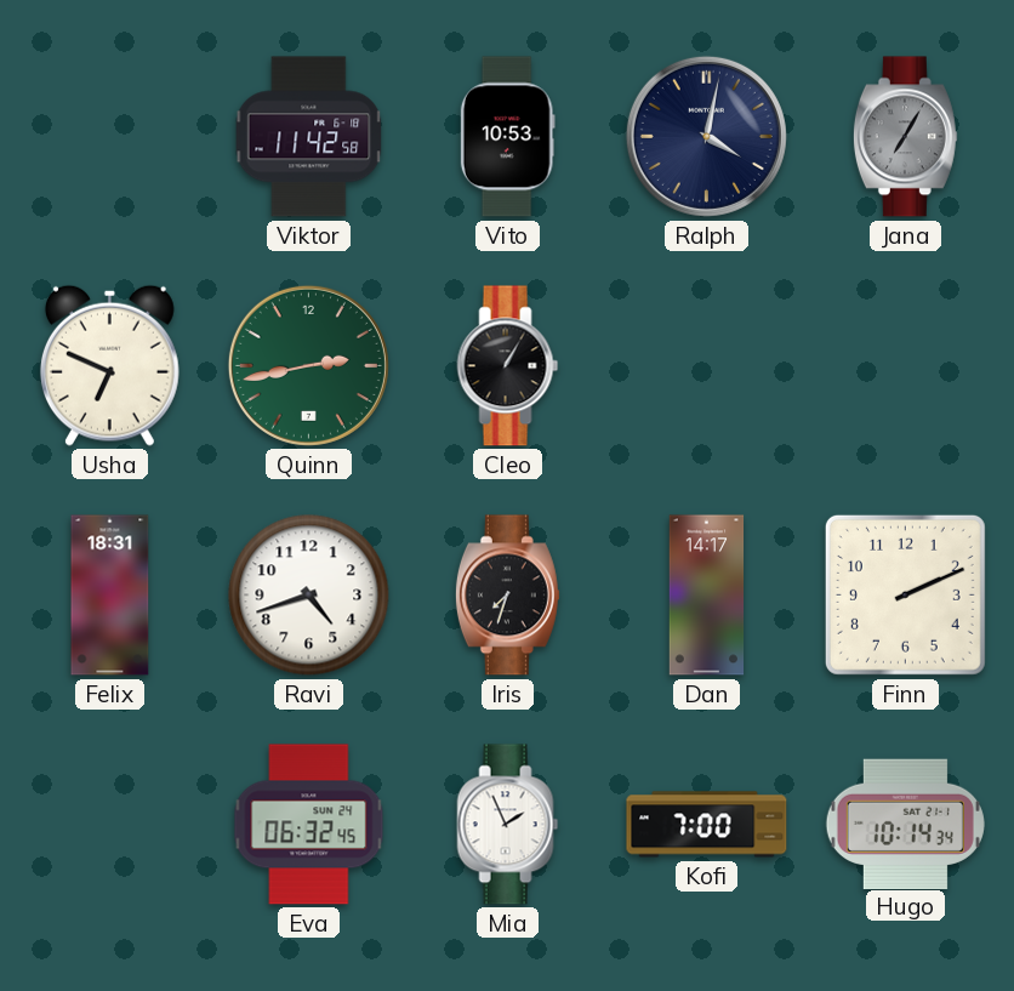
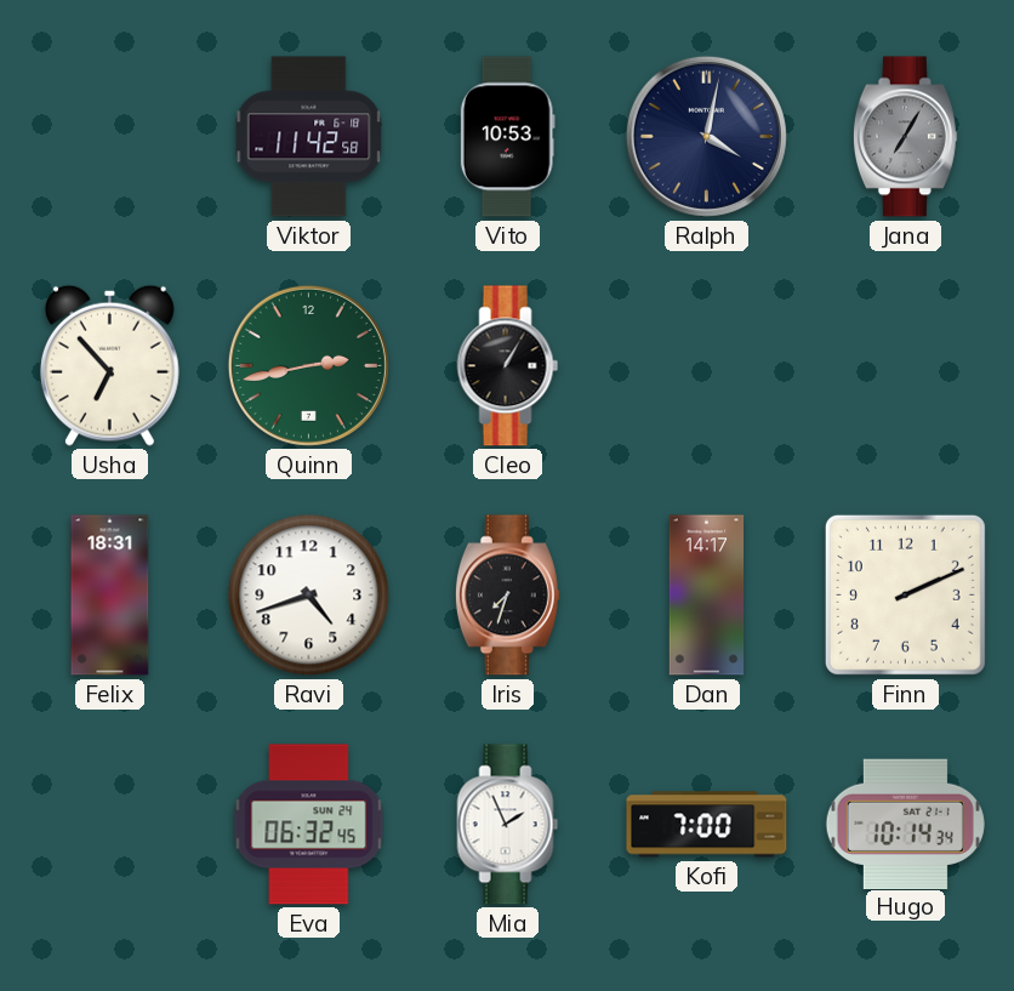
Usha: 6:49 -> 6:53 (109, 365)
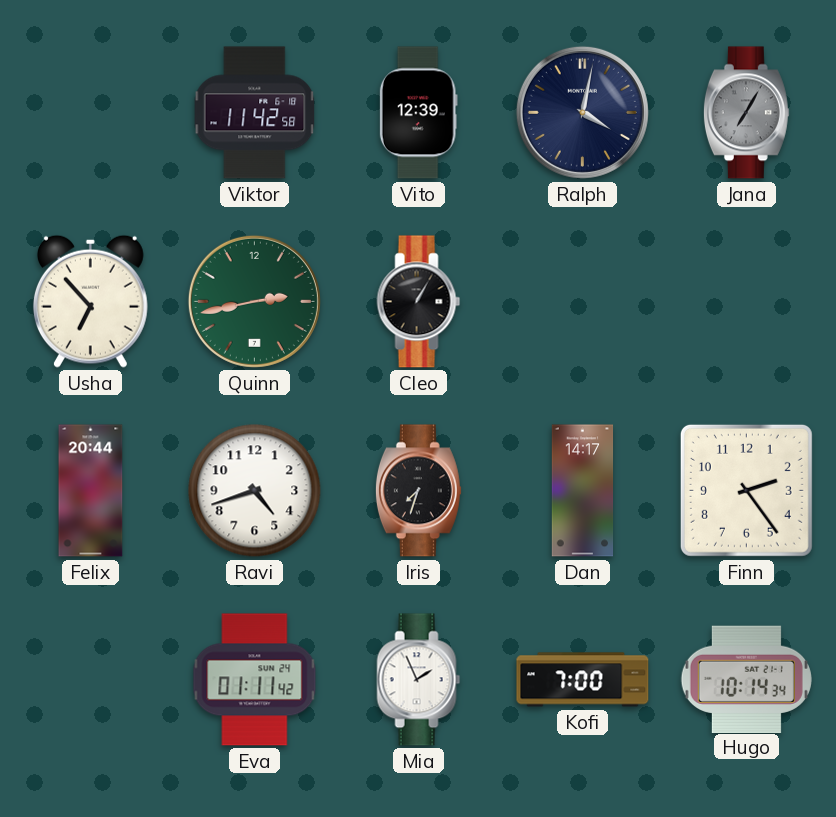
Vito: 10:53 -> 12:39 (418, 113)
Felix: 18:31 -> 20:44 (91, 491)
Finn: 2:11 -> 2:24 (746, 490)
Eva: 06:32 -> 01:11 (255, 680)
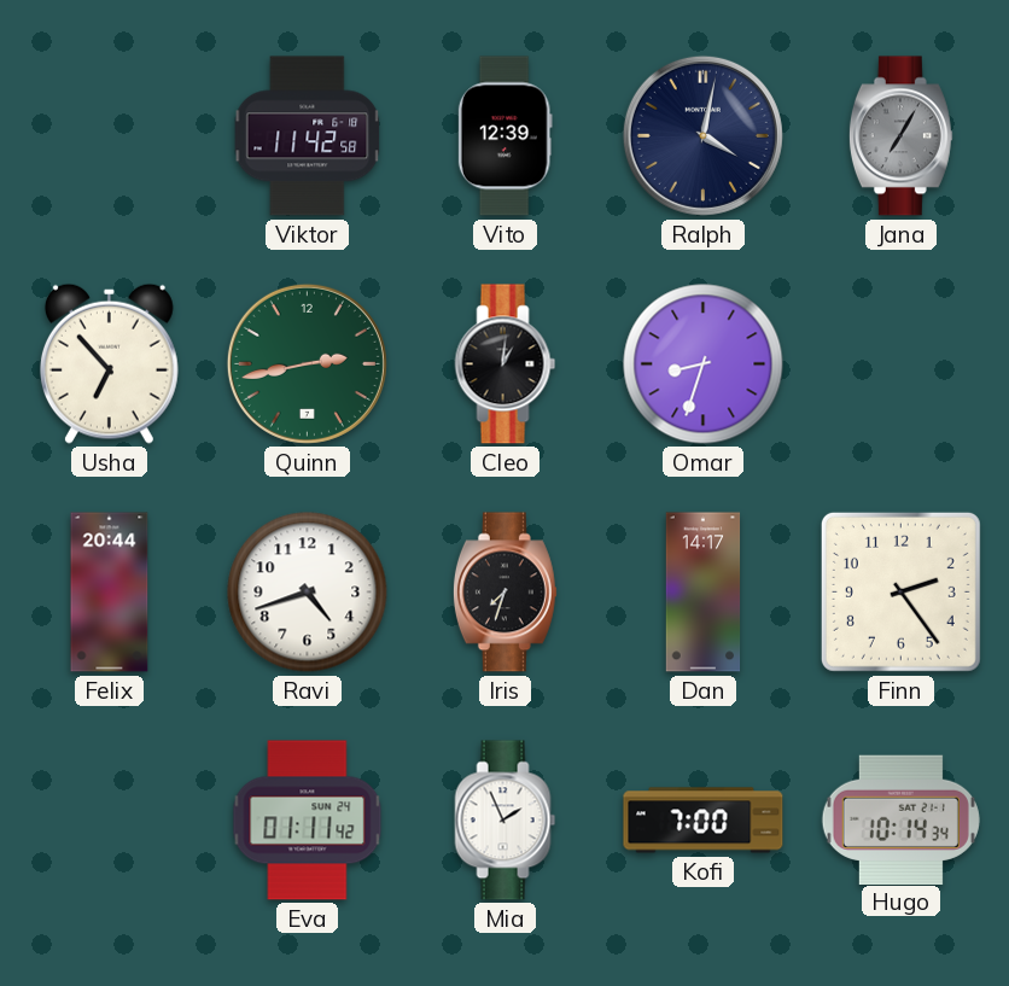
Cleo: 1:05 -> 1:01 (506, 364)
Omar: none -> 8:33 (704, 364)
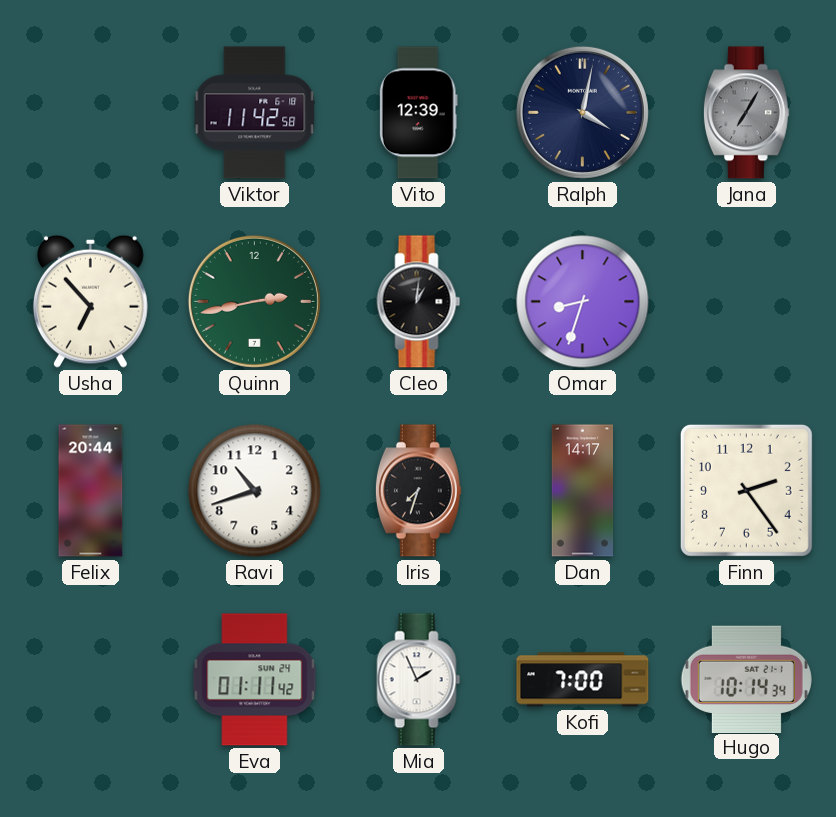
Ravi: 4:42 -> 10:42 (255, 491)
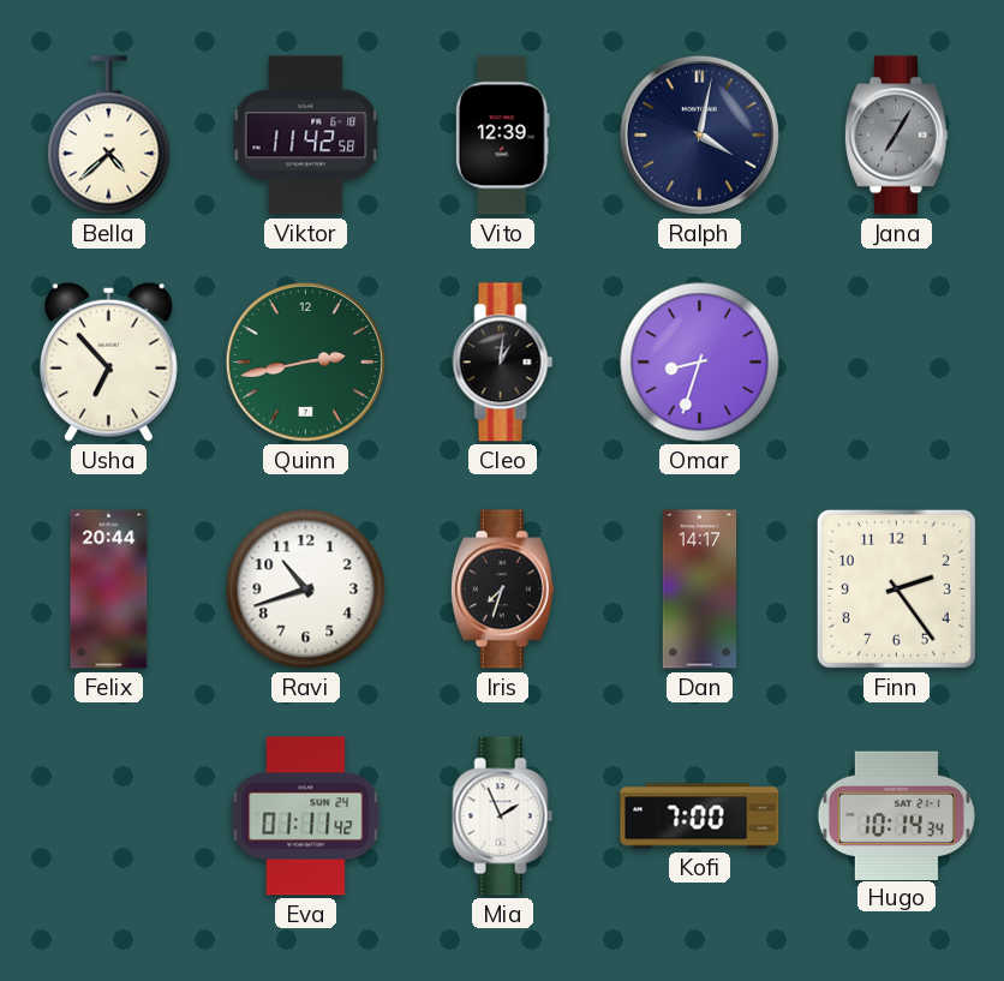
Bella: none -> 4:38 (109, 136)
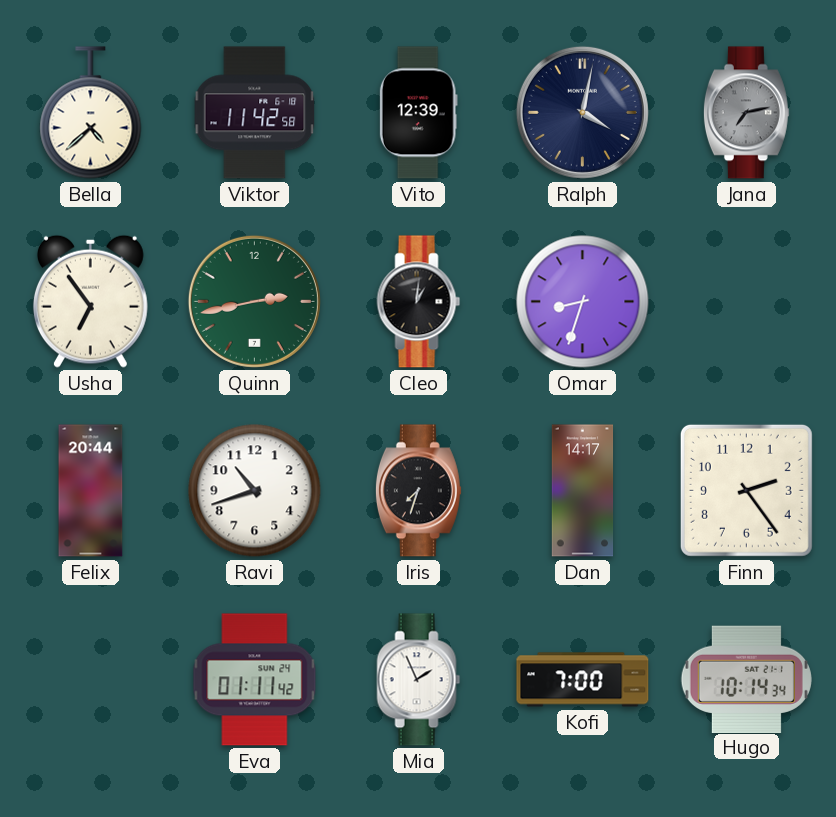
Jana: 7:05 -> 7:13 (746, 113)
Usha: 6:53 -> 6:54 (90, 301)
